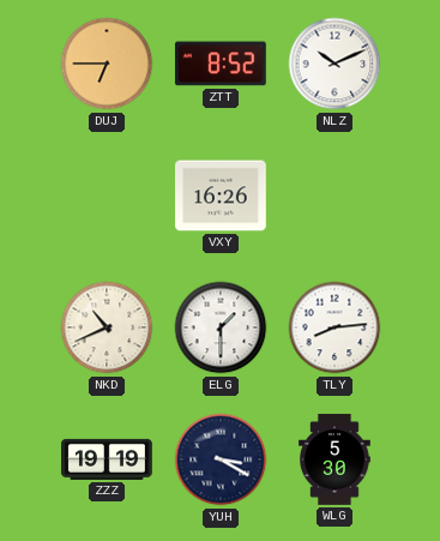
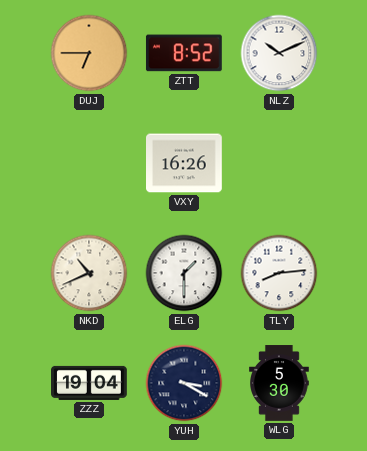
ZZZ: 19:19 -> 19:04 (89, 383)
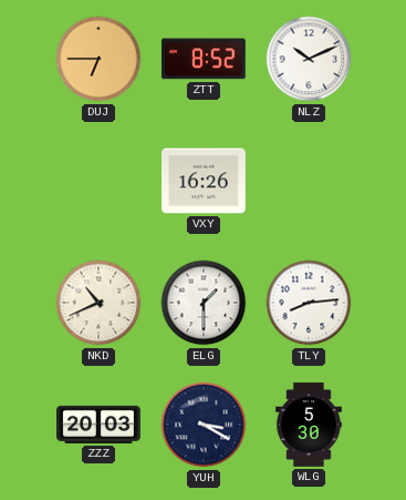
ZZZ: 19:04 -> 20:03 (98, 425)
